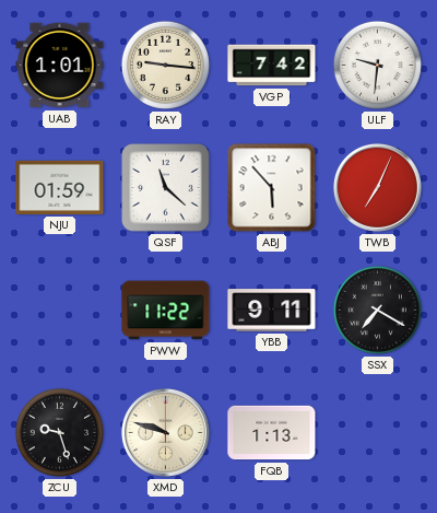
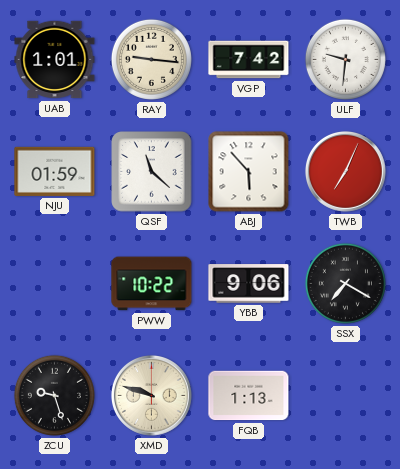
PWW: 11:22 -> 10:22 (152, 284)
YBB: 9:11 -> 9:06 (249, 284)
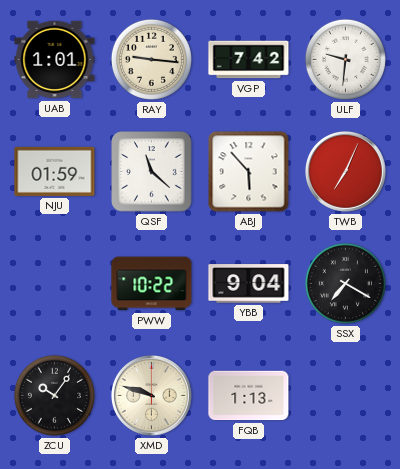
YBB: 9:06 -> 9:04 (249, 284)
ZCU: 9:27 -> 10:06 (54, 395)
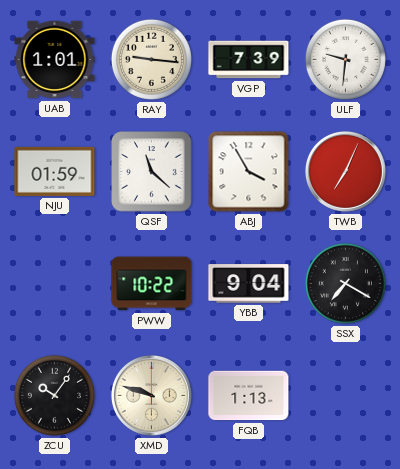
VGP: 7:42 -> 7:39 (249, 60)
ABJ: 5:53 -> 3:55 (249, 172)
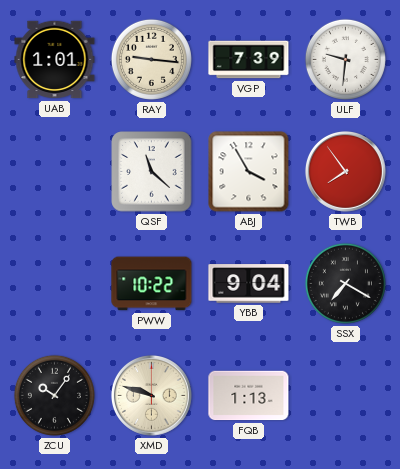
NJU: 01:59 -> none (55, 171)
TWB: 7:04 -> 7:54 (345, 171)
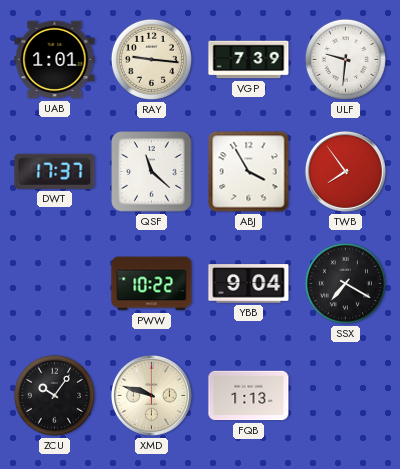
DWT: none -> 17:37 (55, 171)
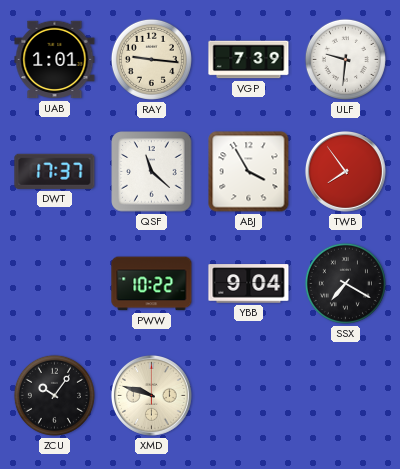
FQB: 1:13 -> none (249, 396)
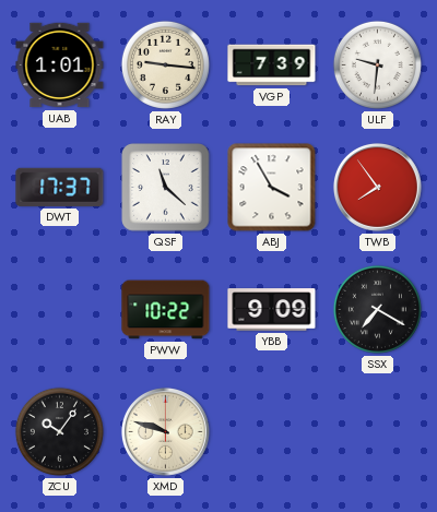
YBB: 9:04 -> 9:09 (272, 310)
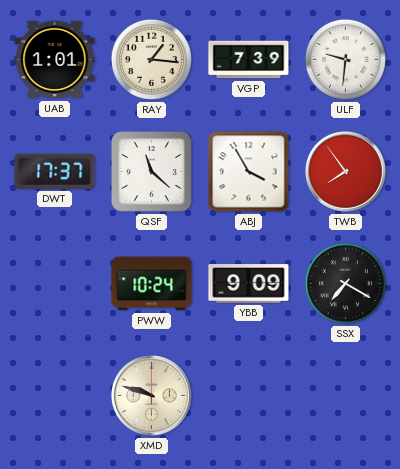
RAY: 9:16 -> 1:16 (151, 59)
PWW: 10:22 -> 10:24 (152, 284)
ZCU: 10:06 -> none (59, 431)
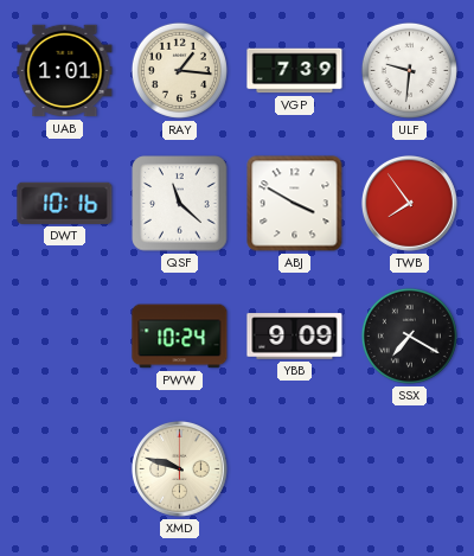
DWT: 17:37 -> 10:16 (65, 203)
ABJ: 3:55 -> 3:50 (295, 204)
